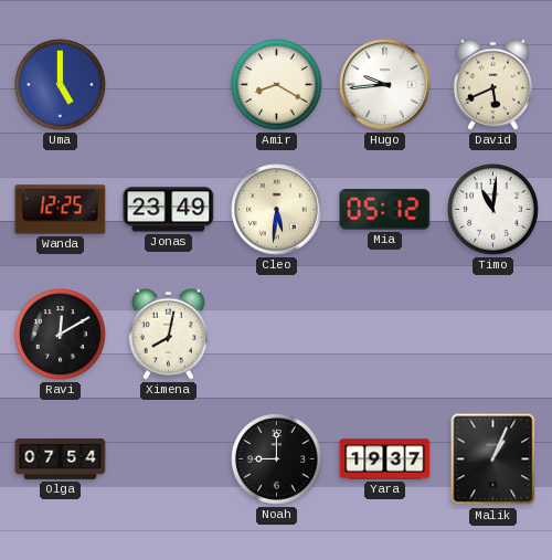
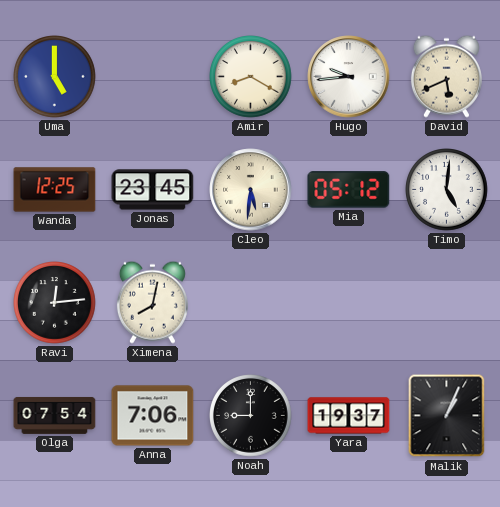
Jonas: 23:49 -> 23:45 (153, 190)
Timo: 11:01 -> 5:01 (447, 190)
Ravi: 12:10 -> 12:14 (55, 303)
Anna: none -> 7:06 (153, 416)
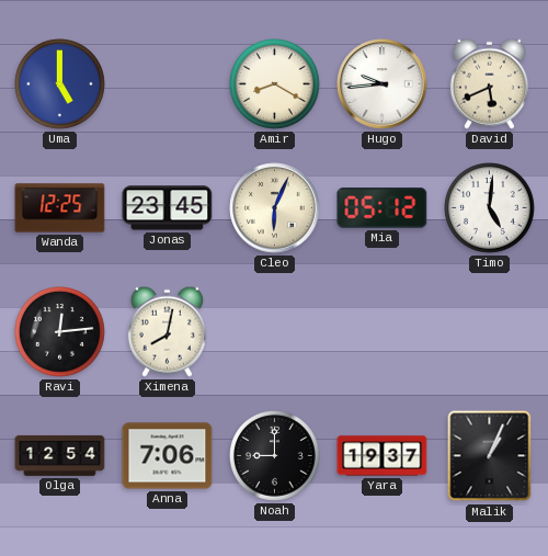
Cleo: 5:31 -> 6:04 (275, 208)
Olga: 07:54 -> 12:54 (60, 455)
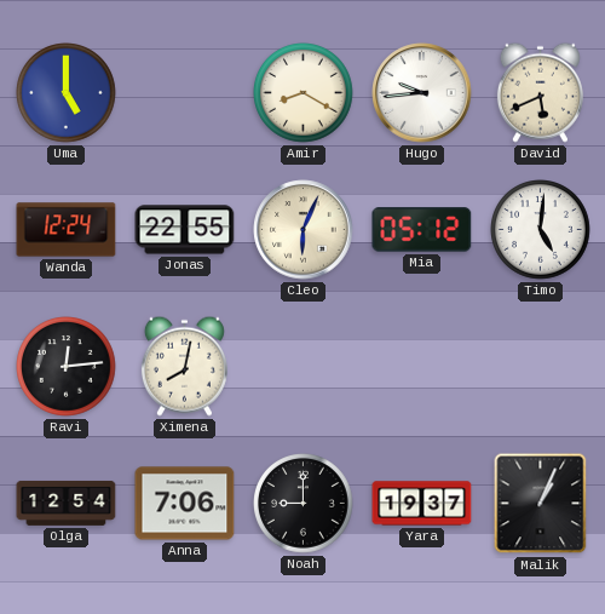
Wanda: 12:25 -> 12:24 (67, 230)
Jonas: 23:45 -> 22:55 (185, 230)
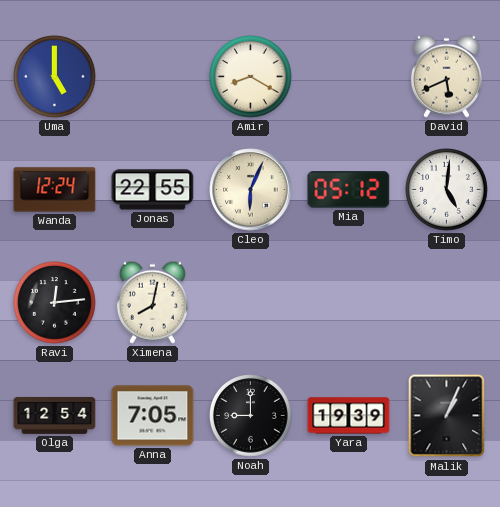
Hugo: 9:44 -> none (422, 93)
Anna: 7:06 -> 7:05 (153, 416)
Yara: 19:37 -> 19:39 (349, 416)
